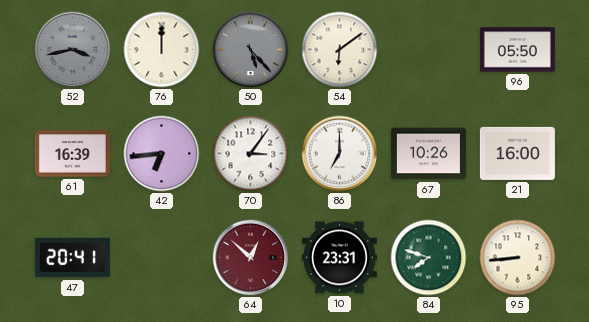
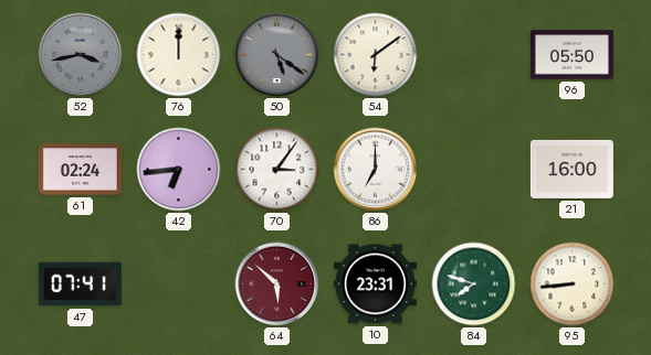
50: 5:23 -> 5:21 (277, 55)
61: 16:39 -> 02:24 (80, 170)
67: 10:26 -> none (428, 154)
47: 20:41 -> 07:41 (80, 284)
64: 12:52 -> 5:52 (277, 284)
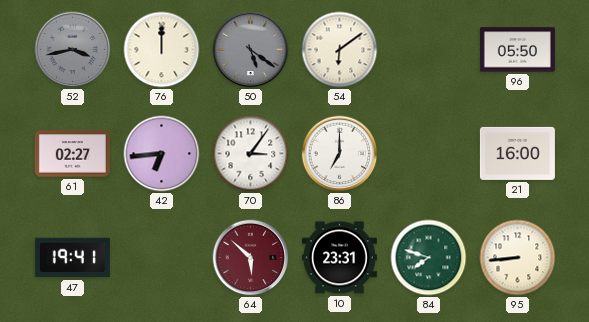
61: 02:24 -> 02:27 (72, 154)
47: 07:41 -> 19:41 (72, 258)
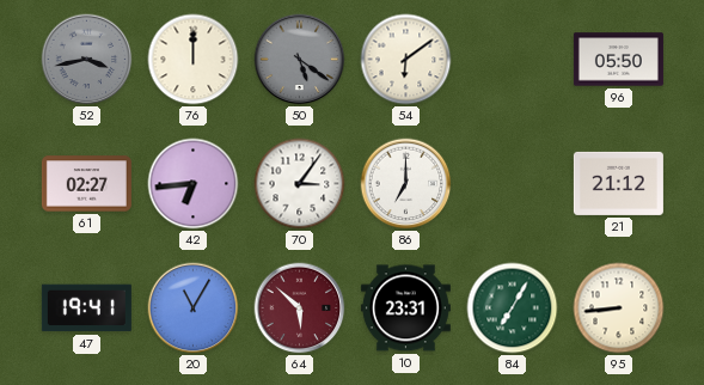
21: 16:00 -> 21:12 (618, 183)
20: none -> 11:05 (194, 308)
84: 7:48 -> 7:05 (513, 308)
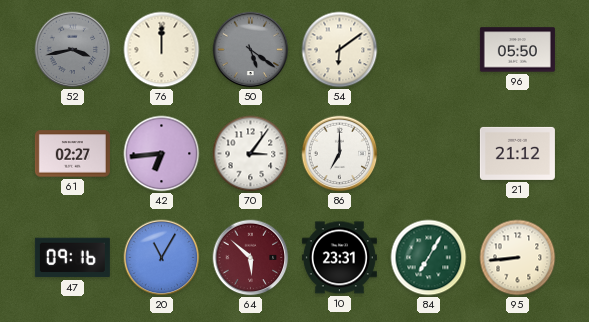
47: 19:41 -> 09:16 (72, 258)
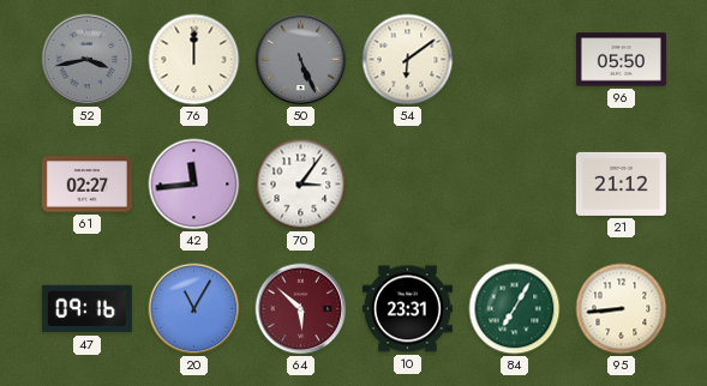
50: 5:21 -> 5:26 (301, 60)
42: 6:44 -> 11:44 (194, 185)
86: 7:00 -> none (340, 154)
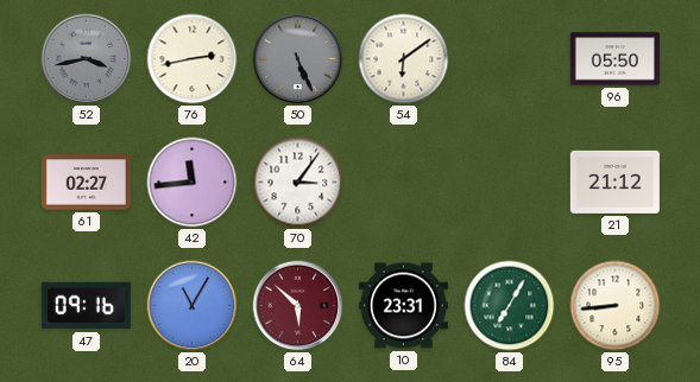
76: 12:00 -> 2:43 (193, 59)
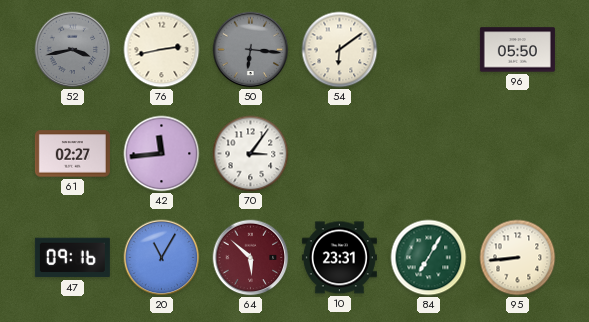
50: 5:26 -> 6:16 (251, 50)
21: 21:12 -> none (614, 182)
